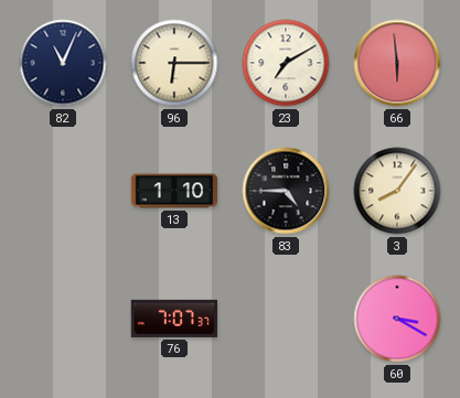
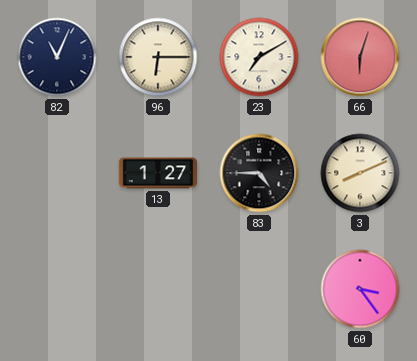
66: 5:59 -> 6:03 (360, 57)
13: 1:10 -> 1:27 (158, 173)
3: 8:06 -> 8:11 (360, 173)
76: 7:07 -> none (173, 319)
60: 3:20 -> 3:24 (360, 289)
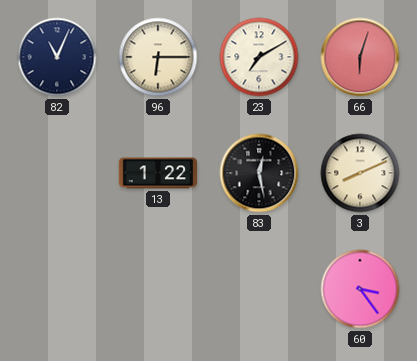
13: 1:27 -> 1:22 (158, 173)
83: 4:45 -> 12:28 (259, 173)
